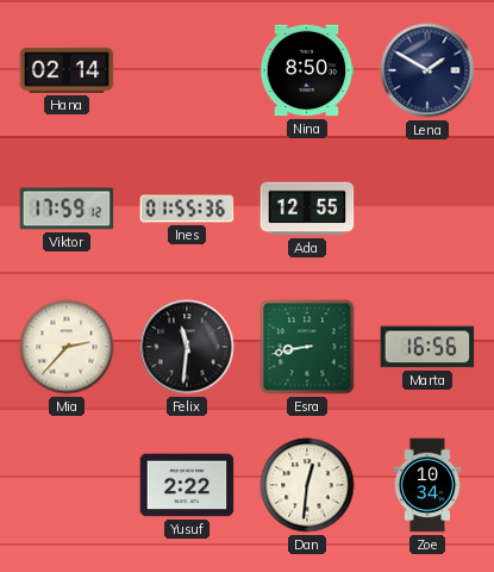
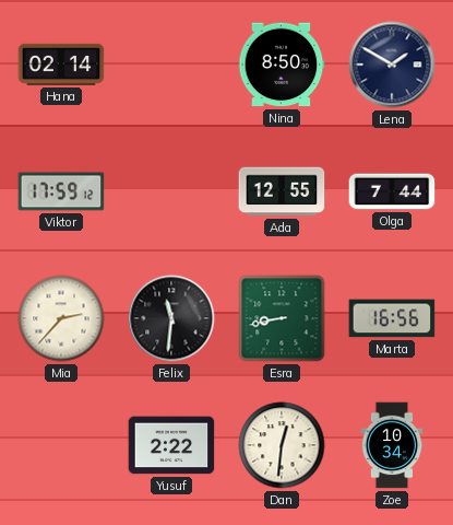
Ines: 01:55 -> none (187, 209)
Olga: none -> 7:44 (392, 191)
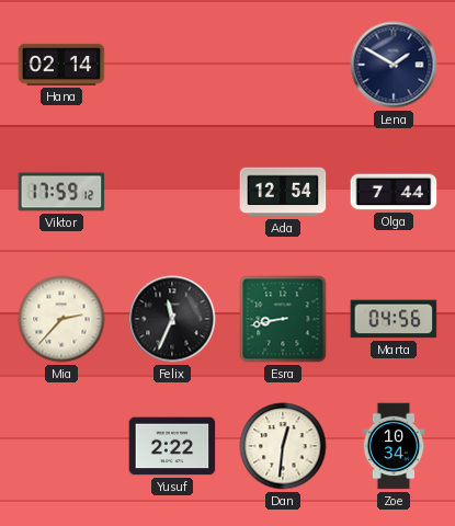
Nina: 8:50 -> none (282, 65)
Ada: 12:55 -> 12:54 (283, 192)
Felix: 11:31 -> 11:34 (172, 319)
Marta: 16:56 -> 04:56 (394, 319)
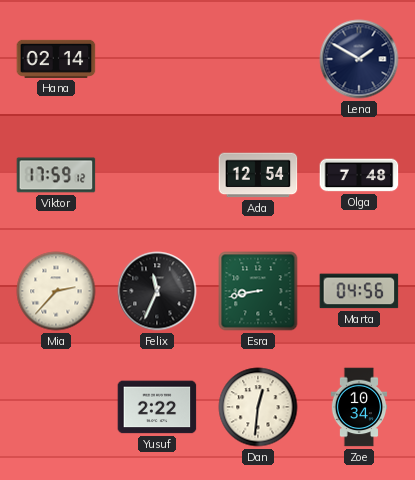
Olga: 7:44 -> 7:48 (359, 175)
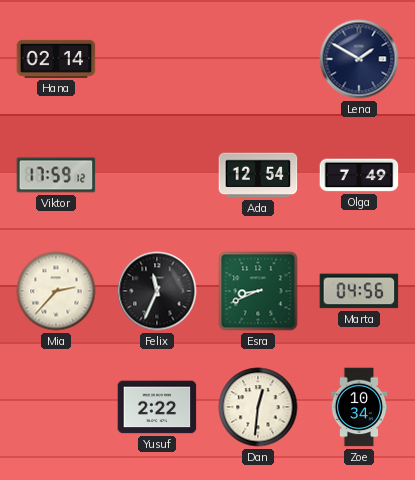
Olga: 7:48 -> 7:49 (359, 175)
Esra: 8:43 -> 8:41 (258, 291)
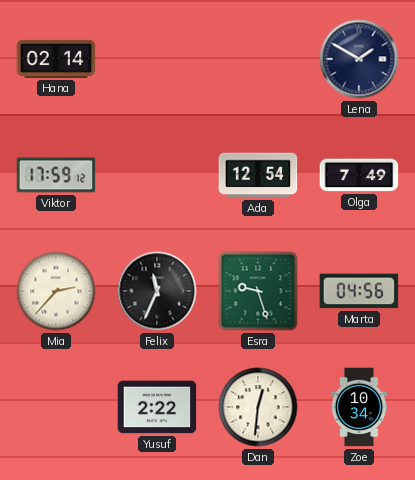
Esra: 8:41 -> 9:27 (258, 291)
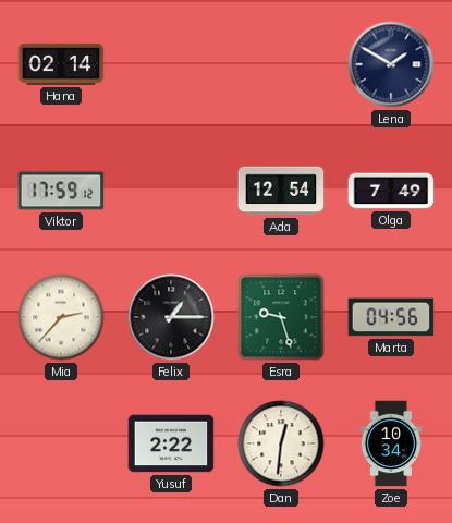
Felix: 11:34 -> 1:15 (171, 317)
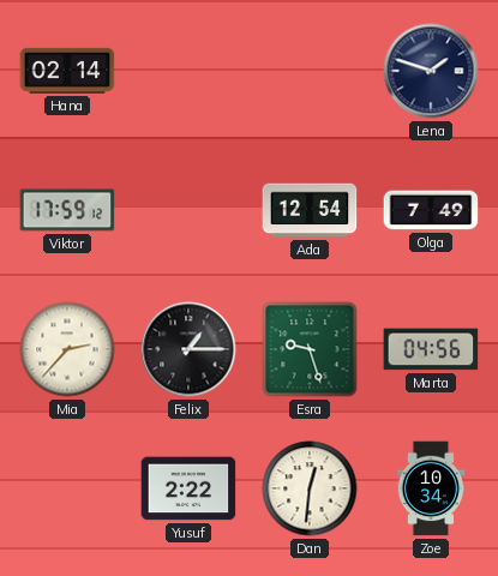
Lena: 1:50 -> 1:48 (431, 71)
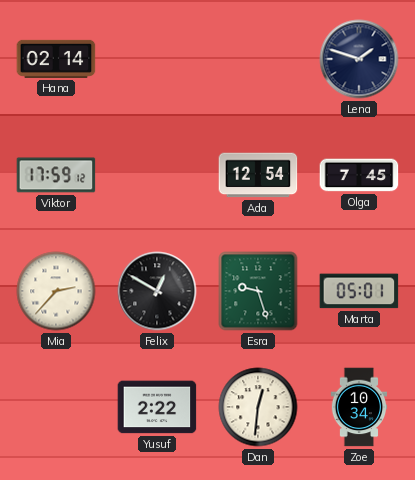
Olga: 7:49 -> 7:45 (359, 175)
Felix: 1:15 -> 12:50 (157, 291)
Marta: 04:56 -> 05:01 (359, 291)
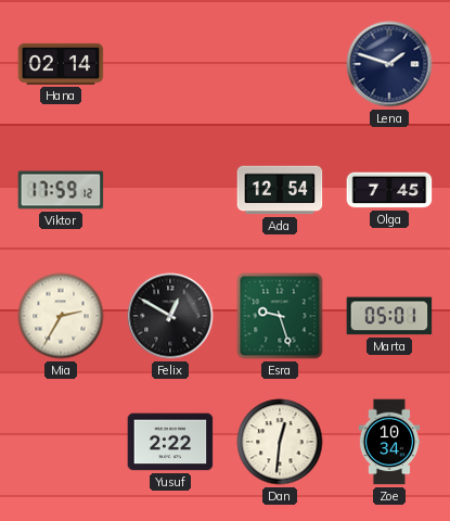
Mia: 2:37 -> 2:35 (61, 316)
